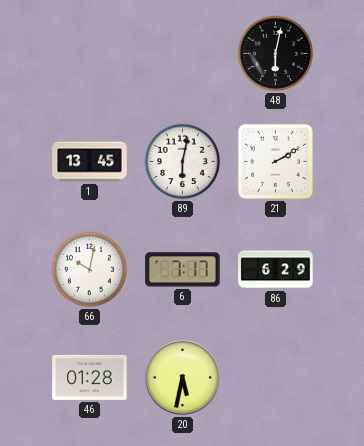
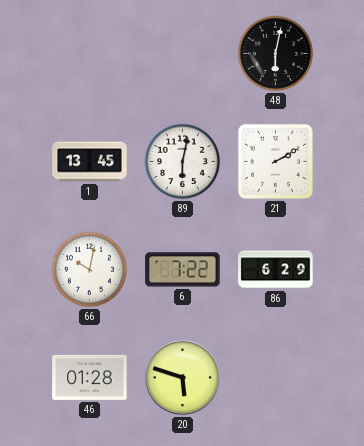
6: 7:17 -> 7:22 (183, 270)
20: 5:32 -> 5:48 (182, 377)
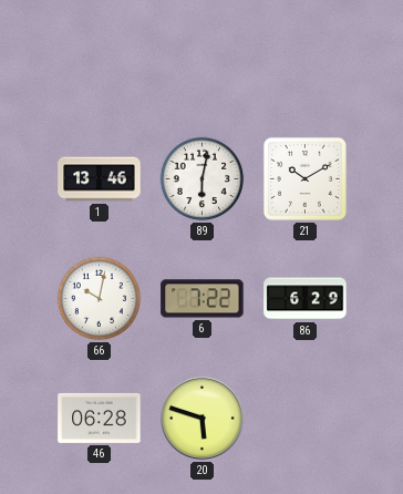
48: 6:02 -> none (276, 54)
1: 13:45 -> 13:46 (100, 179)
21: 2:10 -> 10:10 (304, 178)
46: 01:28 -> 06:28 (100, 418)
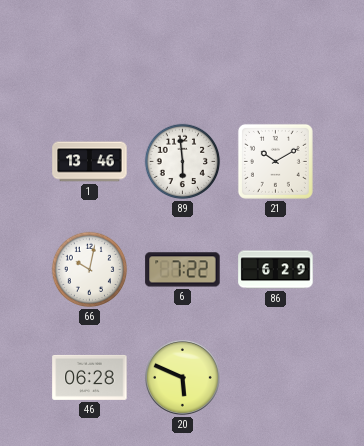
89: 6:02 -> 5:59 (183, 162)
20: 5:48 -> 5:49 (182, 377)
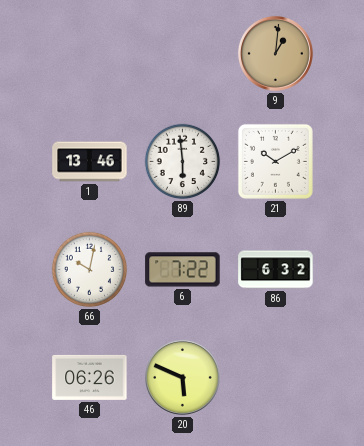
9: none -> 1:01 (275, 53)
86: 6:29 -> 6:32 (276, 270)
46: 06:28 -> 06:26 (90, 377)
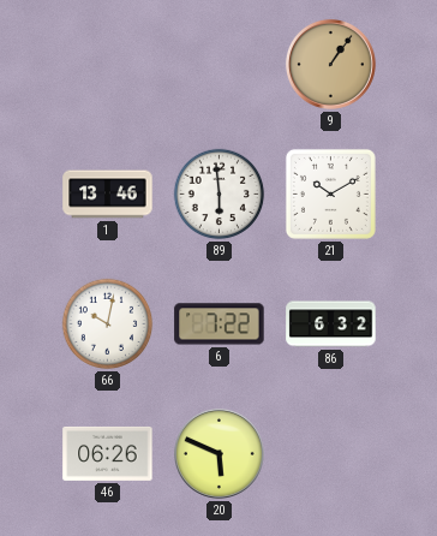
9: 1:01 -> 1:06 (330, 64)
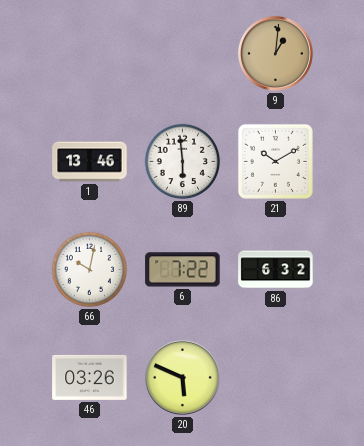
9: 1:06 -> 1:01 (275, 53)
46: 06:26 -> 03:26 (90, 377)
